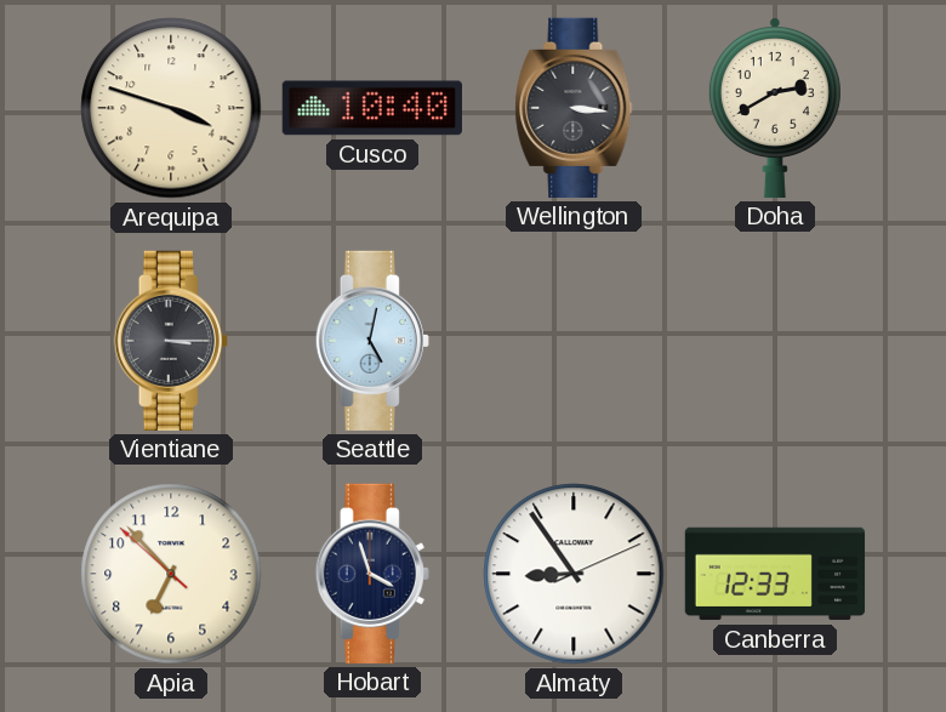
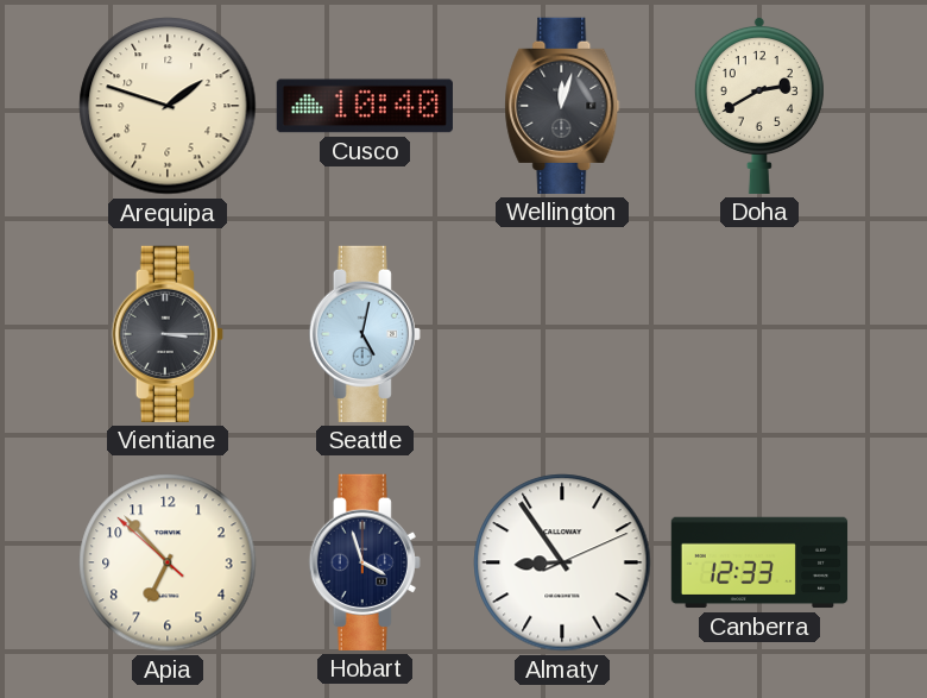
Arequipa: 3:48 -> 1:48 (168, 106)
Wellington: 3:16 -> 12:03 (562, 106)
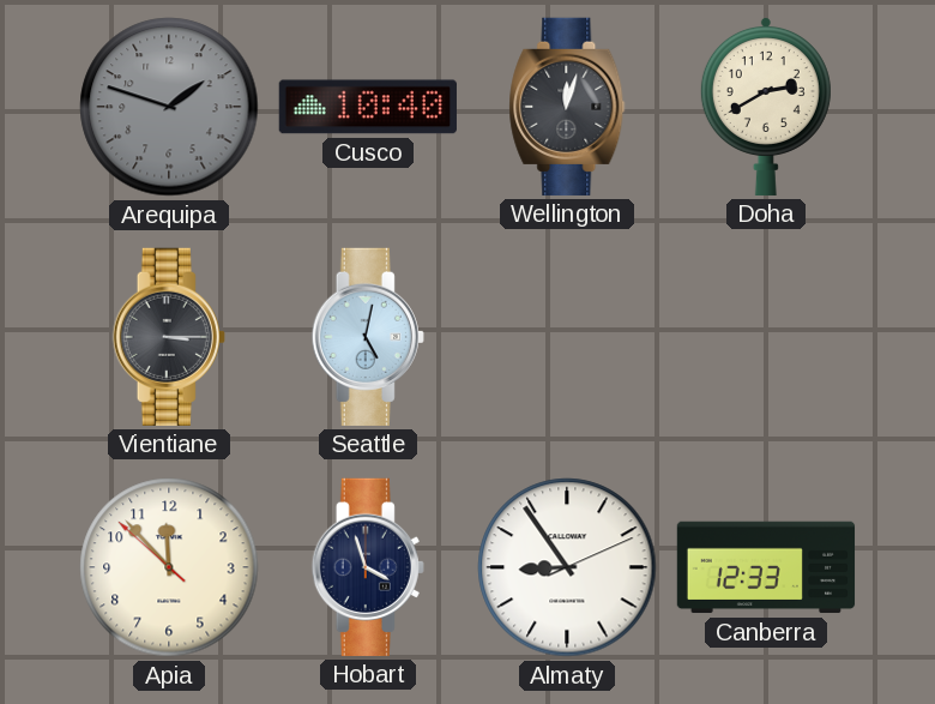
Arequipa dial: cream -> grey (169, 107)
Apia: 6:52 -> 11:52 (169, 567)
